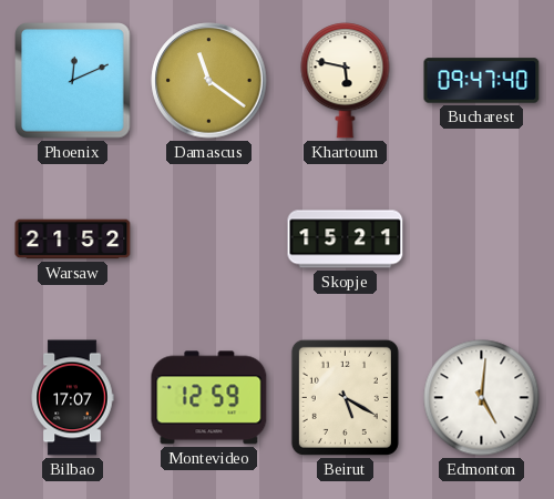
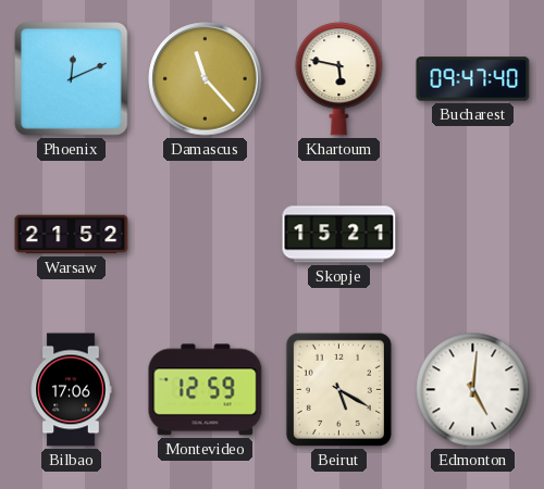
Damascus: 11:21 -> 11:23 (206, 79)
Bilbao: 17:07 -> 17:06 (71, 390)
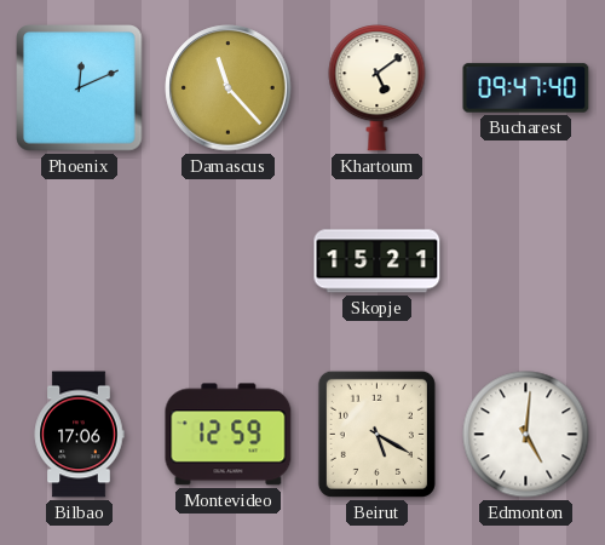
Khartoum: 5:47 -> 5:09 (378, 88)
Warsaw: 21:52 -> none (72, 235)
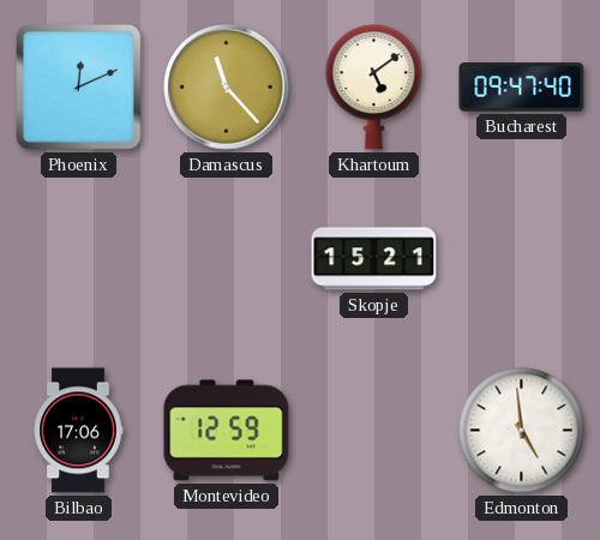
Beirut: 5:20 -> none (376, 434)
Edmonton: 5:01 -> 4:59 (522, 431)
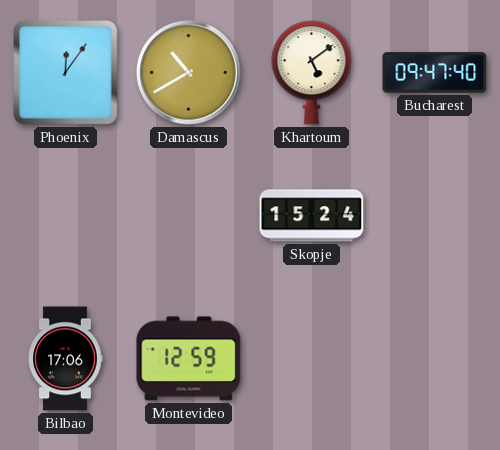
Phoenix: 12:11 -> 12:06 (66, 73)
Damascus: 11:23 -> 10:40 (189, 73)
Skopje: 15:21 -> 15:24 (312, 216)
Edmonton: 4:59 -> none (522, 431)
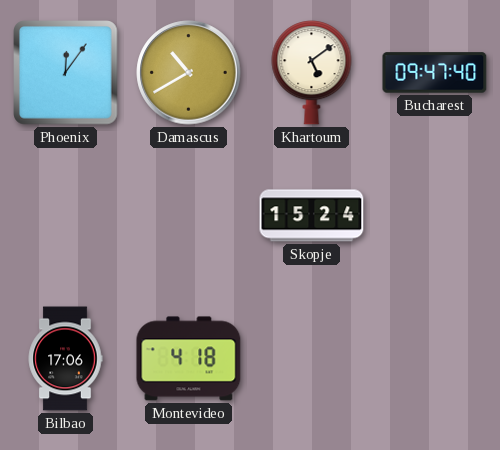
Montevideo: 12:59 -> 4:18 (189, 359)
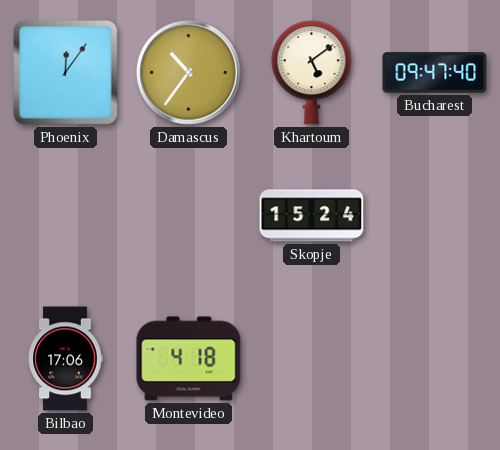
Damascus: 10:40 -> 10:36 (189, 73)
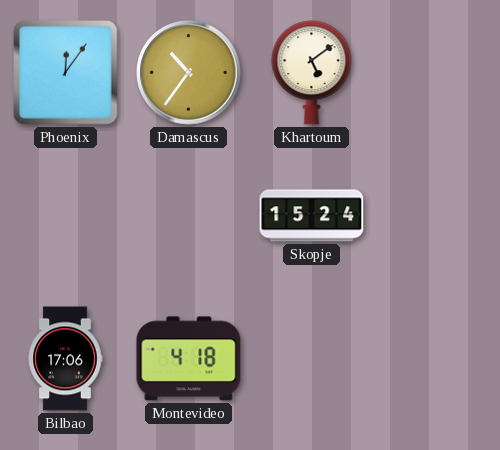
Bucharest: 09:47 -> none (435, 73)
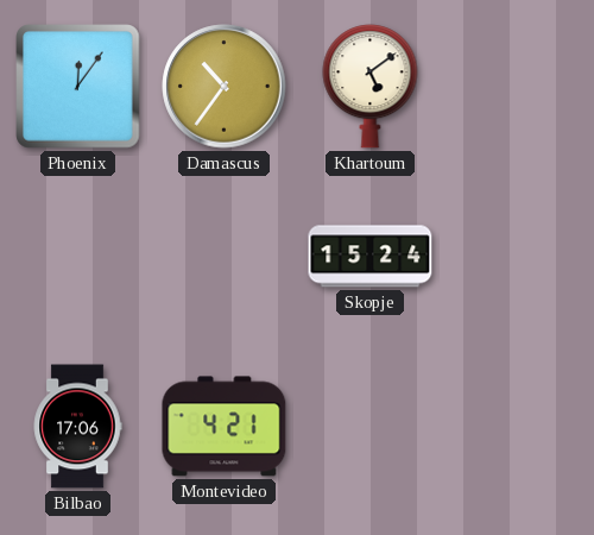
Montevideo: 4:18 -> 4:21 (225, 427)
